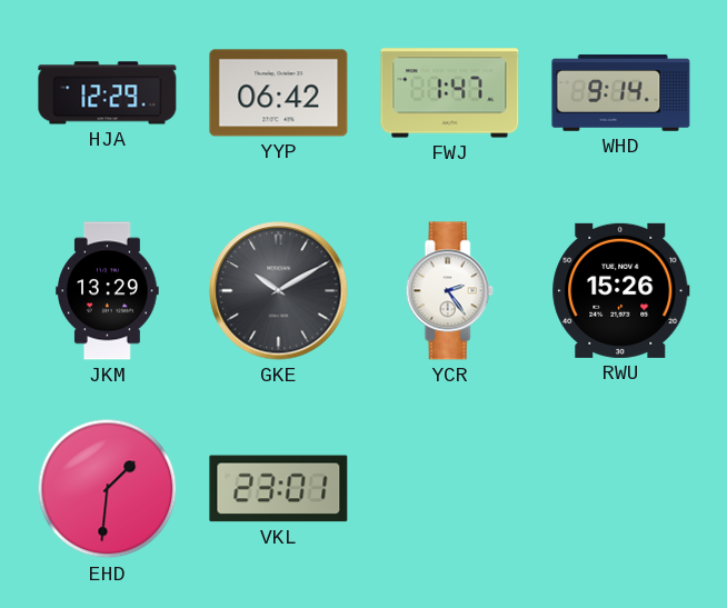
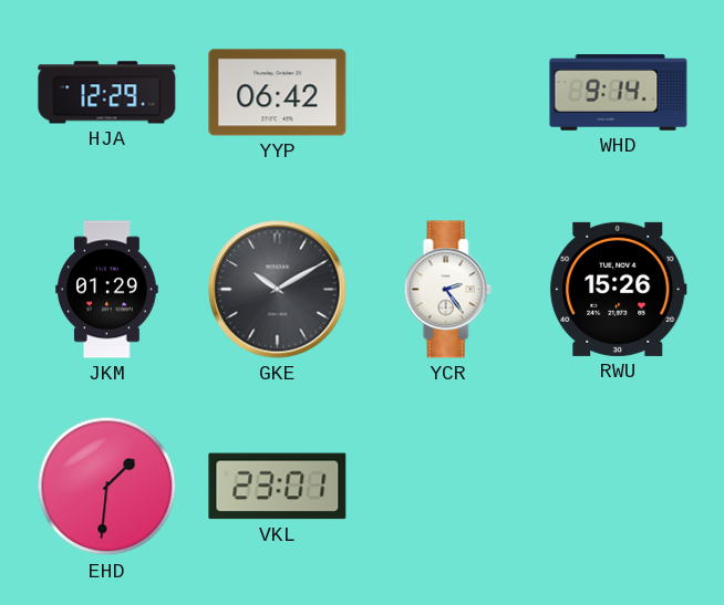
FWJ: 1:47 -> none (450, 93)
JKM: 13:29 -> 01:29 (107, 290)
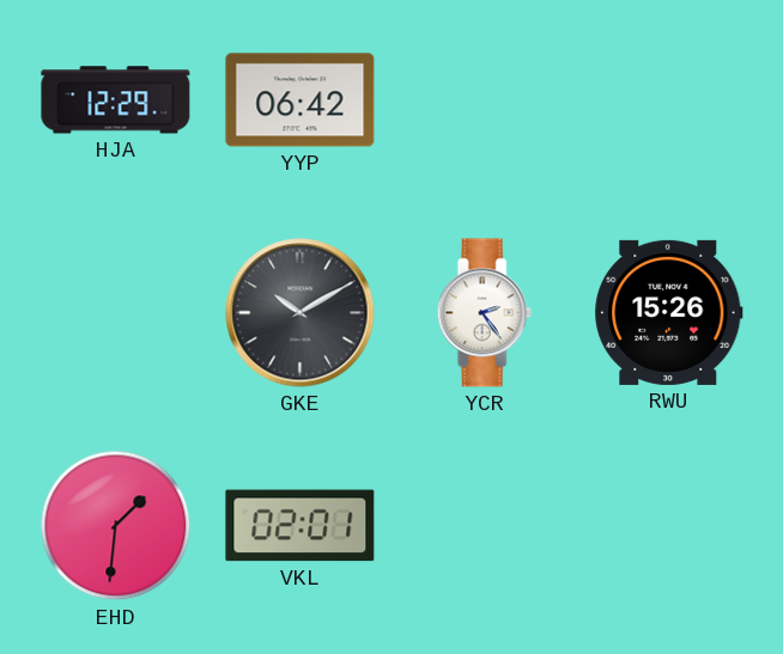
WHD: 9:14 -> none (619, 93)
JKM: 01:29 -> none (107, 290)
VKL: 23:01 -> 02:01 (301, 526)
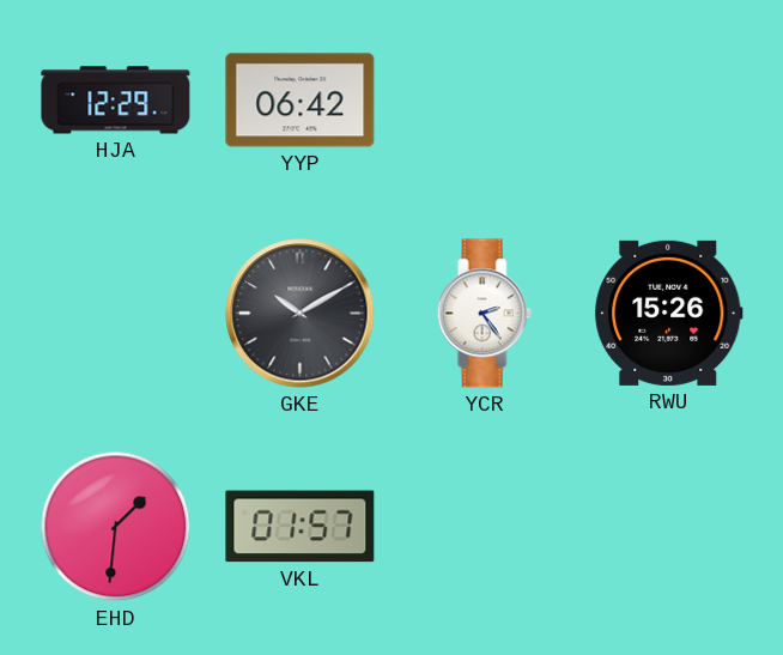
VKL: 02:01 -> 01:57 (301, 527)
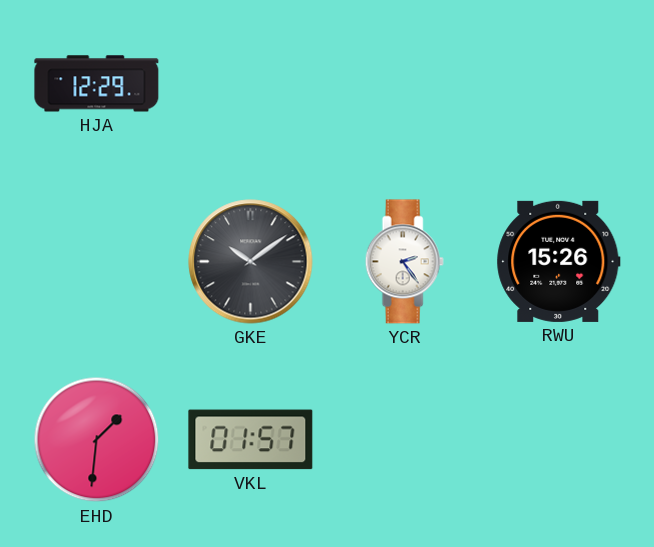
YYP: 06:42 -> none (301, 101)
GKE: 10:10 -> 10:09 (251, 262)
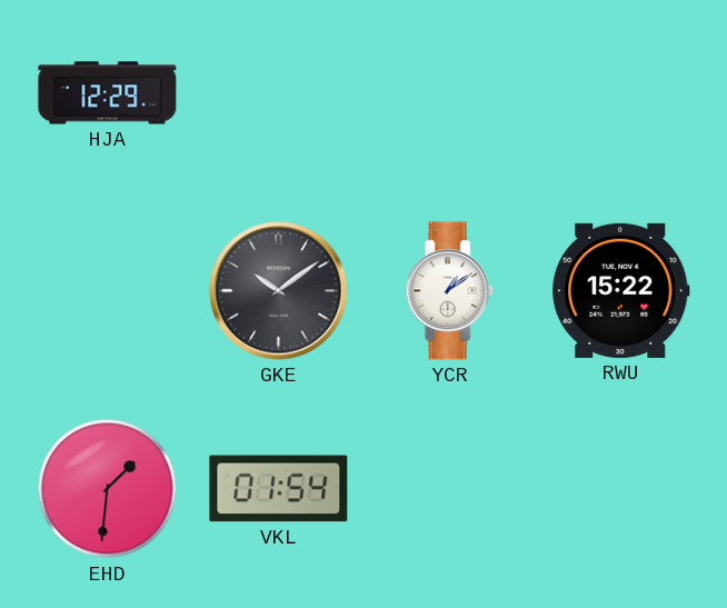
YCR: 2:24 -> 1:09 (449, 291)
RWU: 15:26 -> 15:22 (621, 290)
VKL: 01:57 -> 01:54 (279, 489)
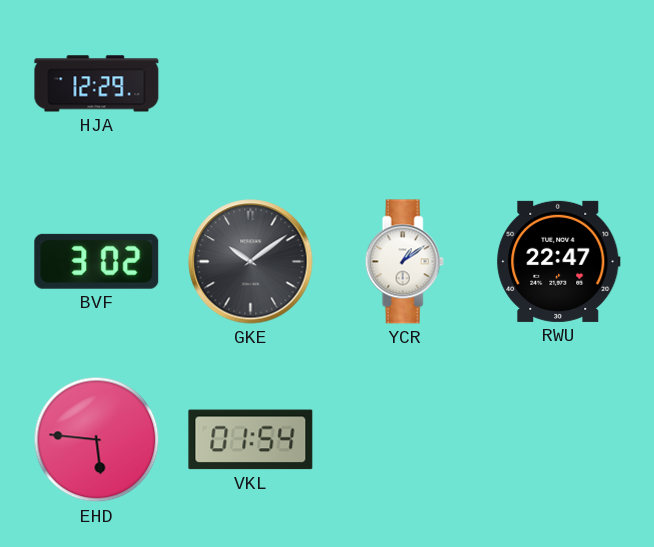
BVF: none -> 3:02 (97, 261)
RWU: 15:22 -> 22:47 (559, 261)
EHD: 1:31 -> 5:46 (97, 440)
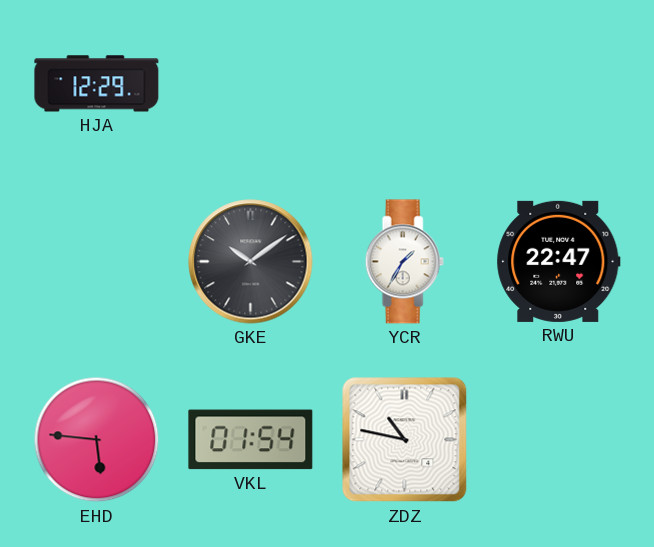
BVF: 3:02 -> none (97, 261)
YCR: 1:09 -> 1:35 (404, 262)
ZDZ: none -> 10:47 (405, 440)
